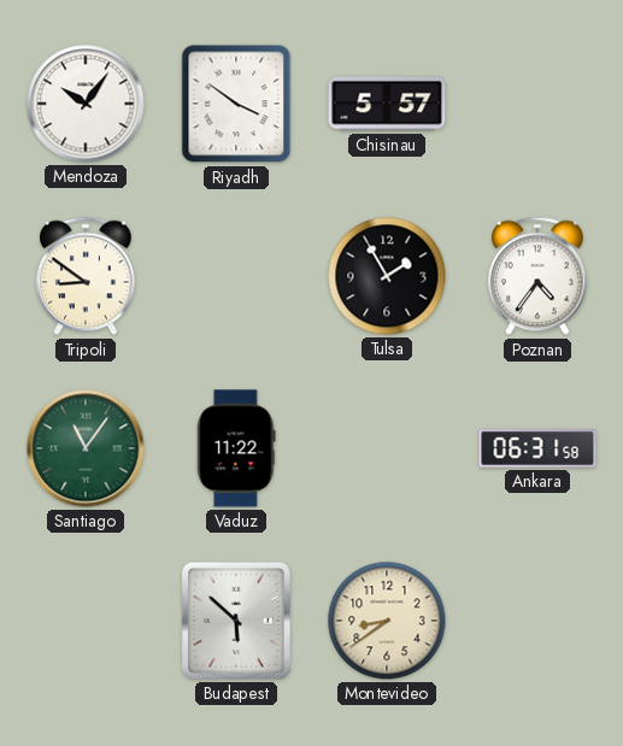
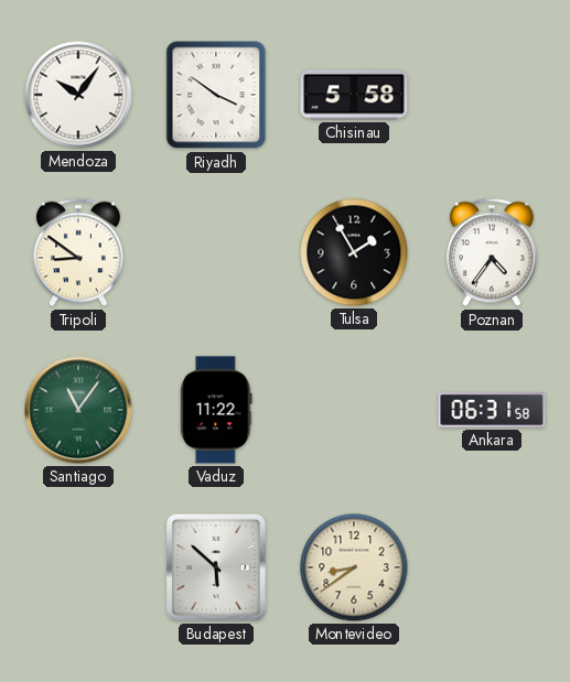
Chisinau: 5:57 -> 5:58 (354, 95)
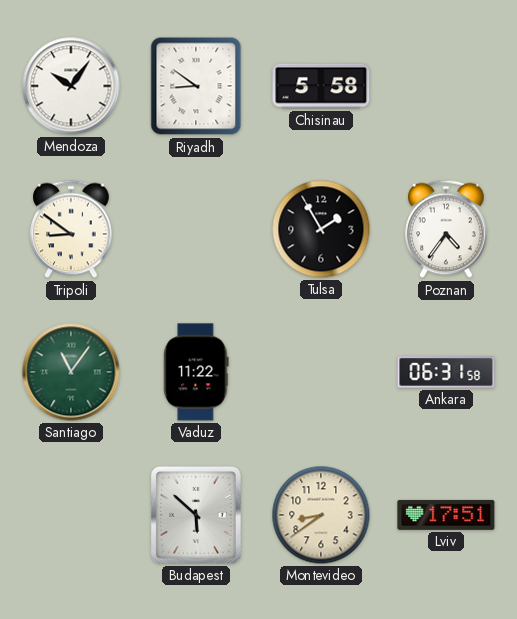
Riyadh: 3:51 -> 8:51 (196, 86)
Lviv: none -> 17:51 (446, 515)
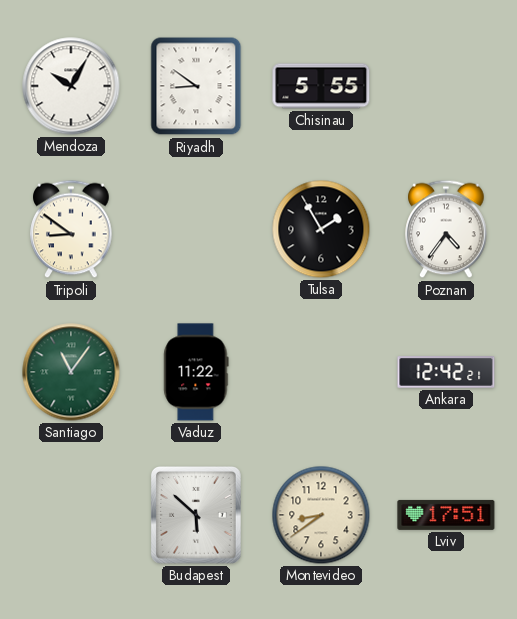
Mendoza: 10:06 -> 10:05 (71, 86)
Chisinau: 5:58 -> 5:55 (321, 86)
Ankara: 06:31 -> 12:42 (446, 372)
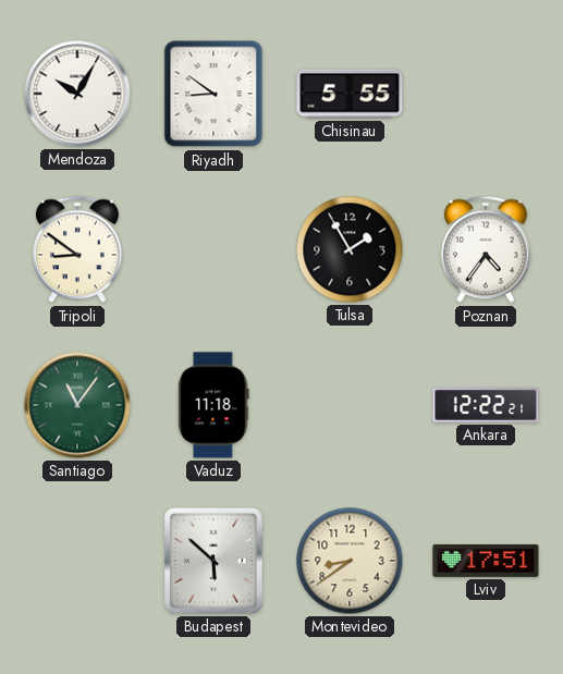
Vaduz: 11:22 -> 11:18 (213, 405)
Ankara: 12:42 -> 12:22 (486, 405)
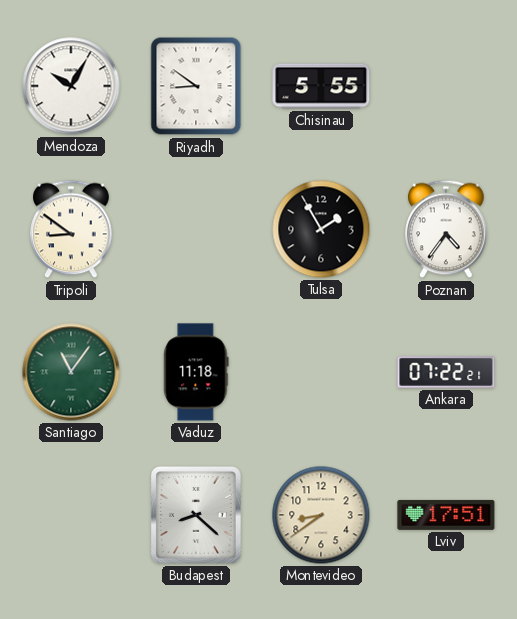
Ankara: 12:22 -> 07:22 (446, 372)
Budapest: 5:52 -> 8:22 (196, 516)
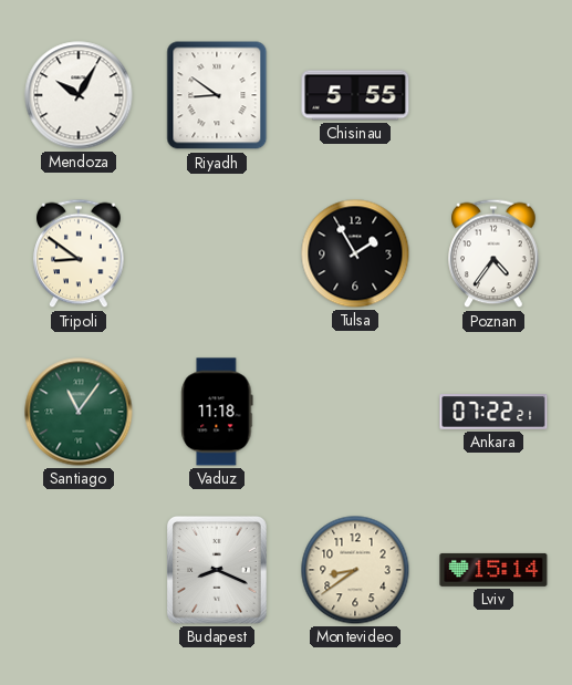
Budapest: 8:22 -> 8:19 (217, 571)
Lviv: 17:51 -> 15:14 (493, 570)
